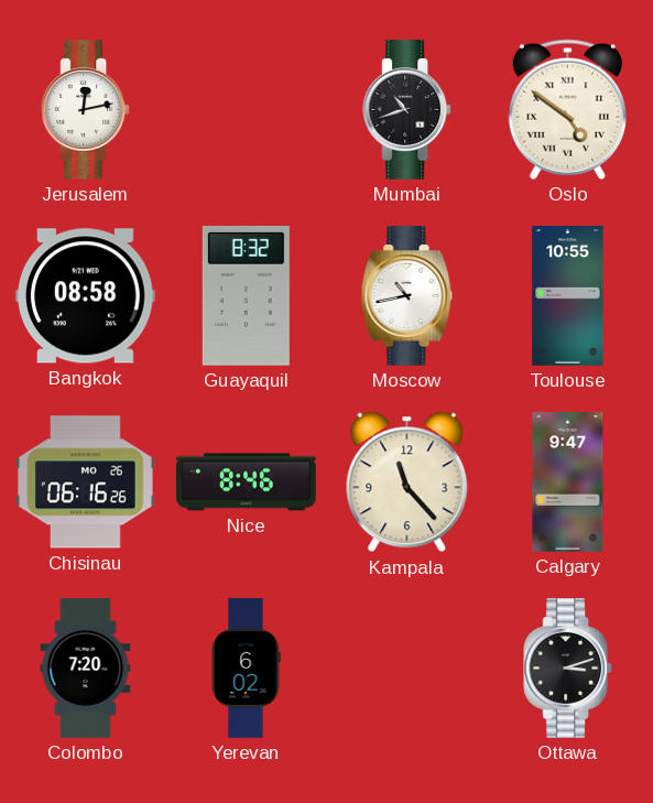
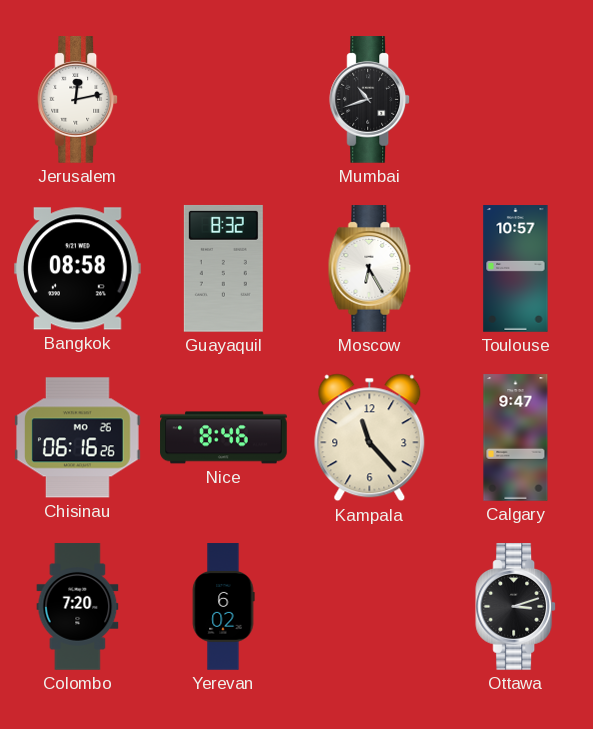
Oslo: 4:51 -> none (567, 109)
Moscow: 10:43 -> 6:25 (370, 269)
Toulouse: 10:55 -> 10:57 (516, 269)
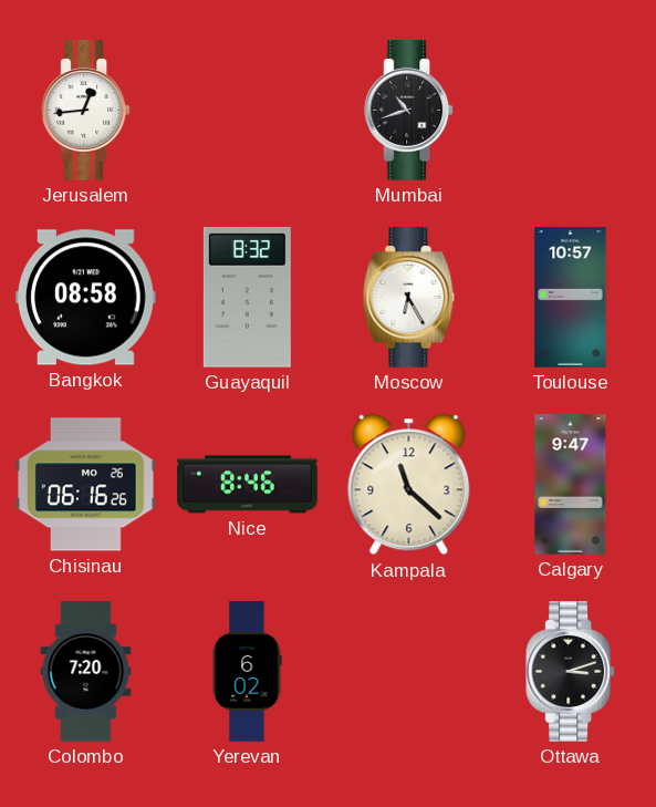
Jerusalem: 12:13 -> 12:44 (86, 111)
Kampala: 11:23 -> 11:22 (409, 485)
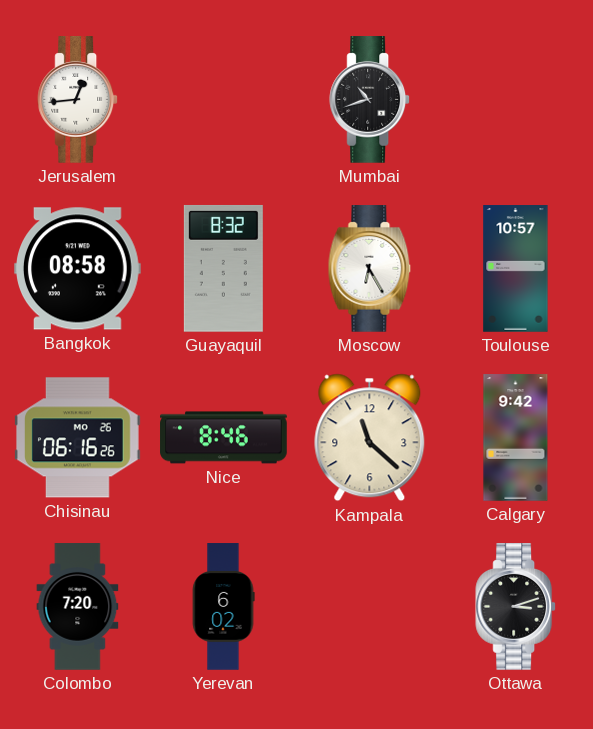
Calgary: 9:47 -> 9:42 (516, 438)
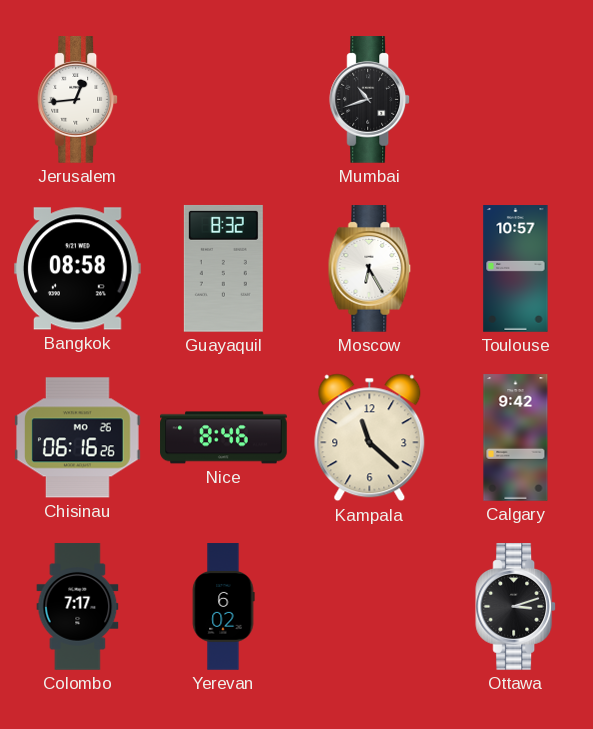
Colombo: 7:20 -> 7:17 (78, 607)
